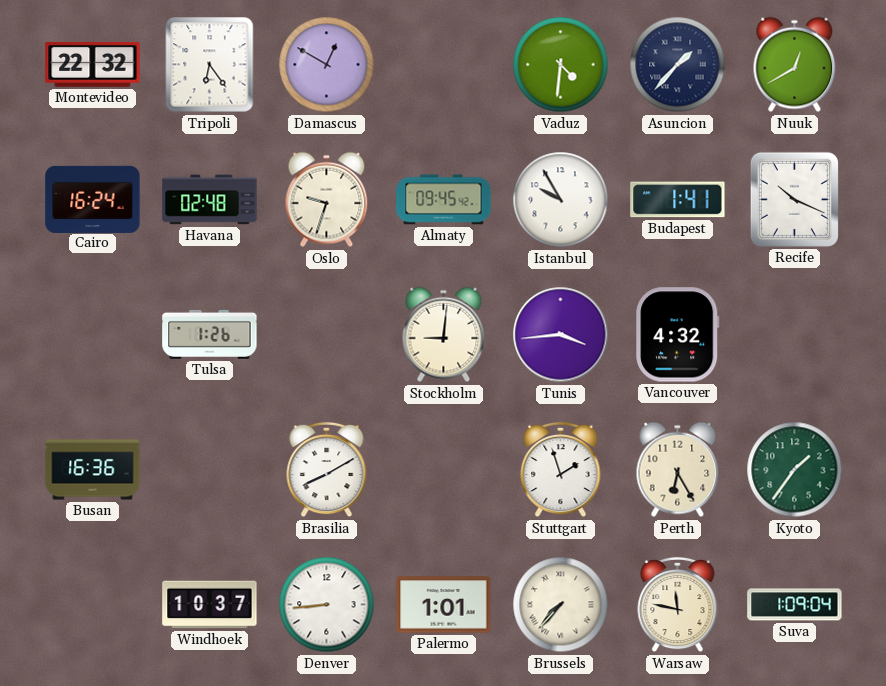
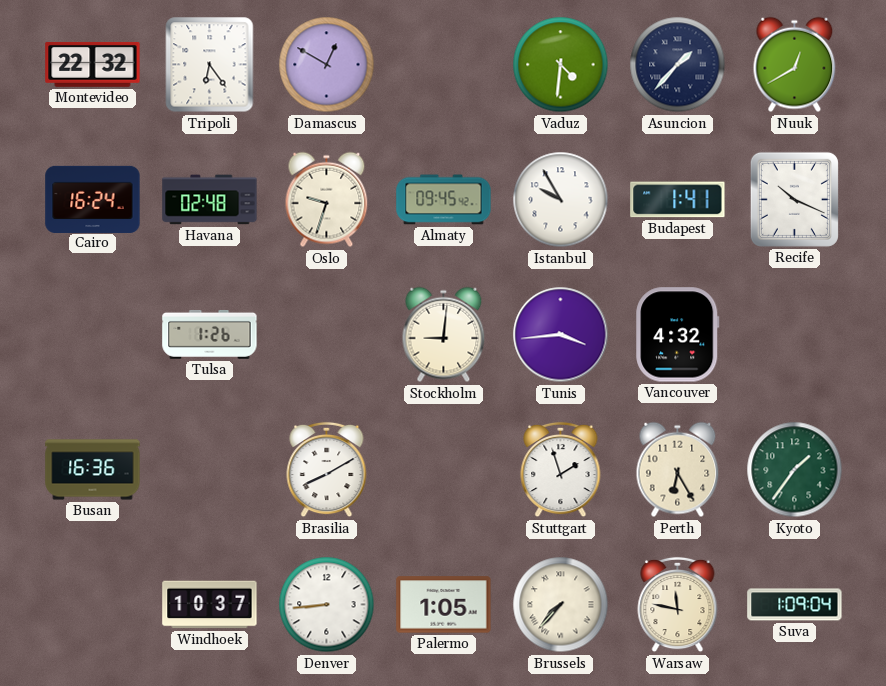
Palermo: 1:01 -> 1:05 (444, 605)
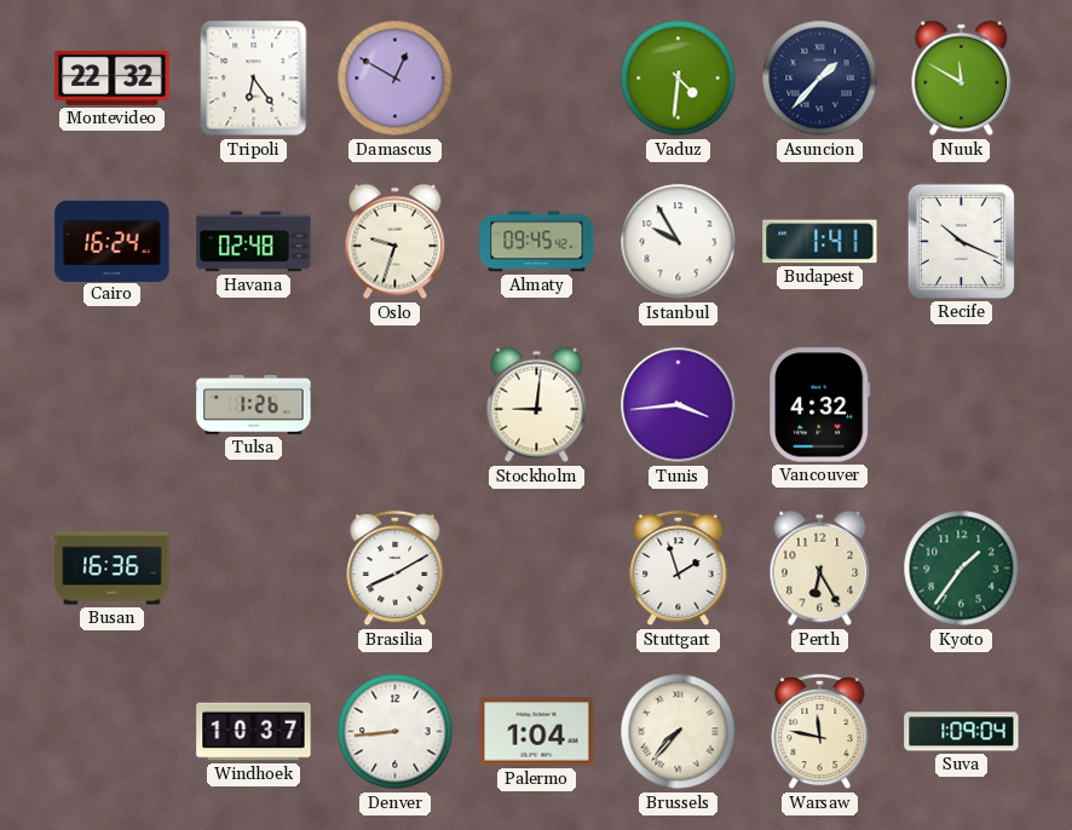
Nuuk: 12:40 -> 11:50 (962, 79)
Palermo: 1:05 -> 1:04 (537, 732)
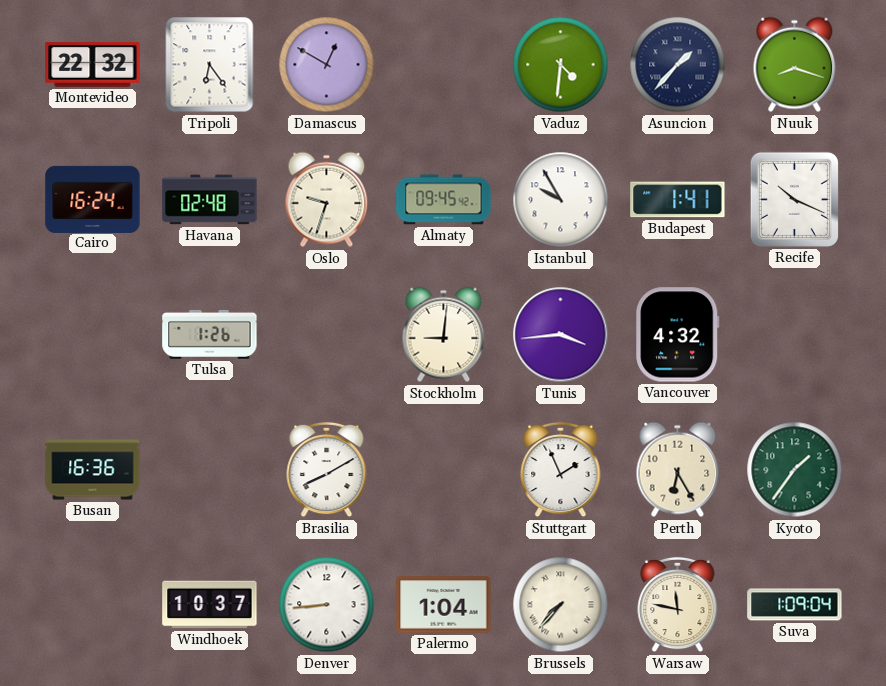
Nuuk: 11:50 -> 8:18 (795, 65)
Stuttgart: 1:57 -> 1:56 (561, 470)
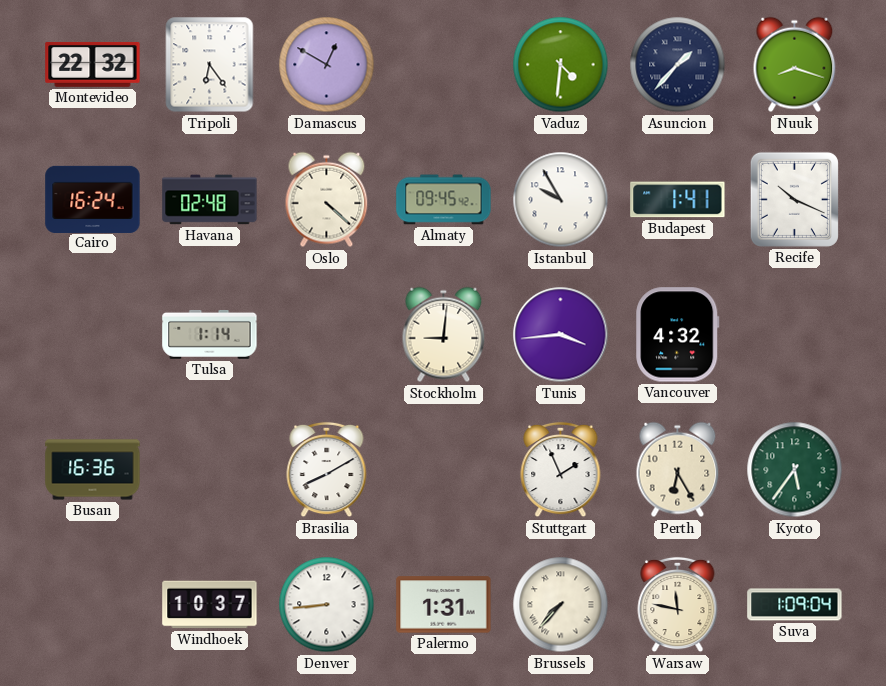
Oslo: 9:33 -> 4:22 (327, 200)
Tulsa: 1:26 -> 1:14 (210, 334)
Kyoto: 1:36 -> 5:36 (795, 470)
Palermo: 1:04 -> 1:31 (444, 605)
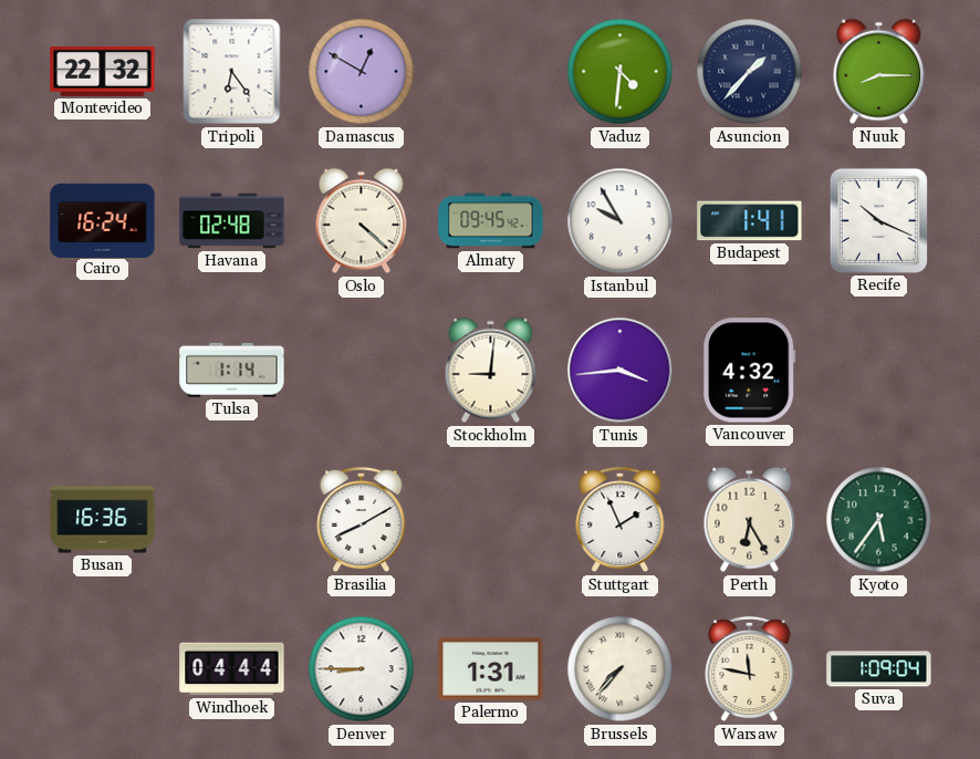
Nuuk: 8:18 -> 8:15 (879, 72)
Windhoek: 10:37 -> 04:44 (232, 669)
Denver: 8:44 -> 8:45 (362, 669)
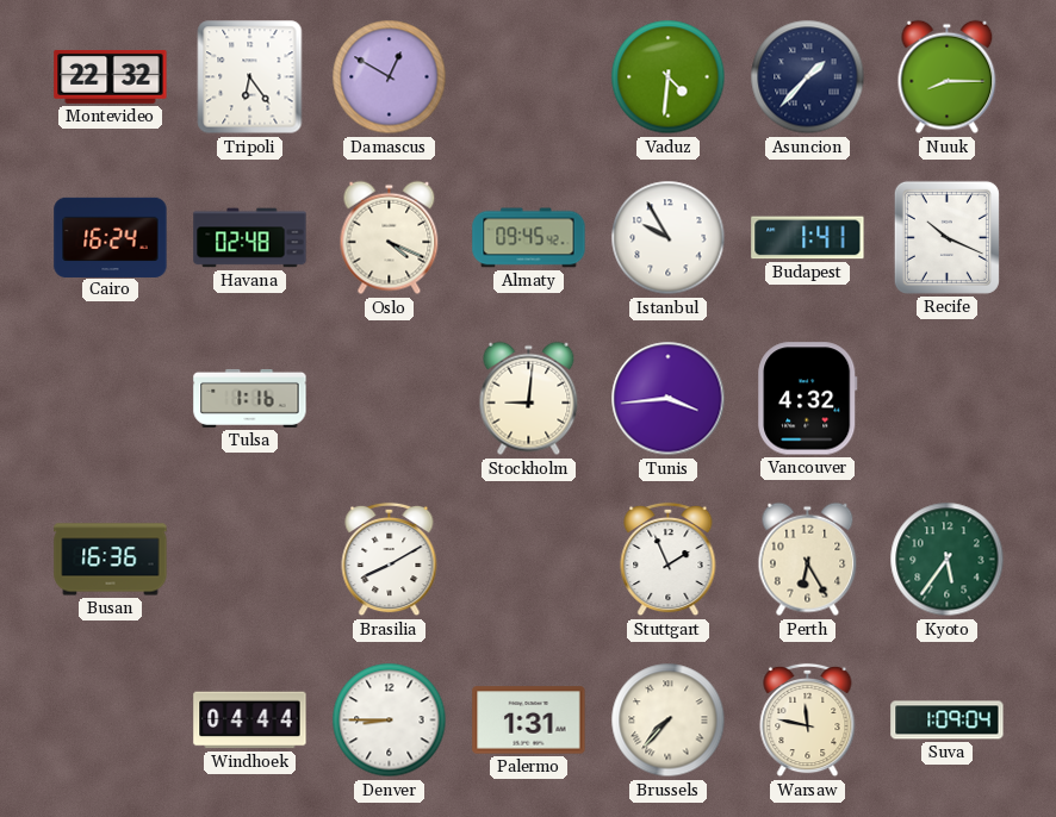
Oslo: 4:22 -> 4:19 (390, 238)
Tulsa: 1:14 -> 1:16 (250, 398)
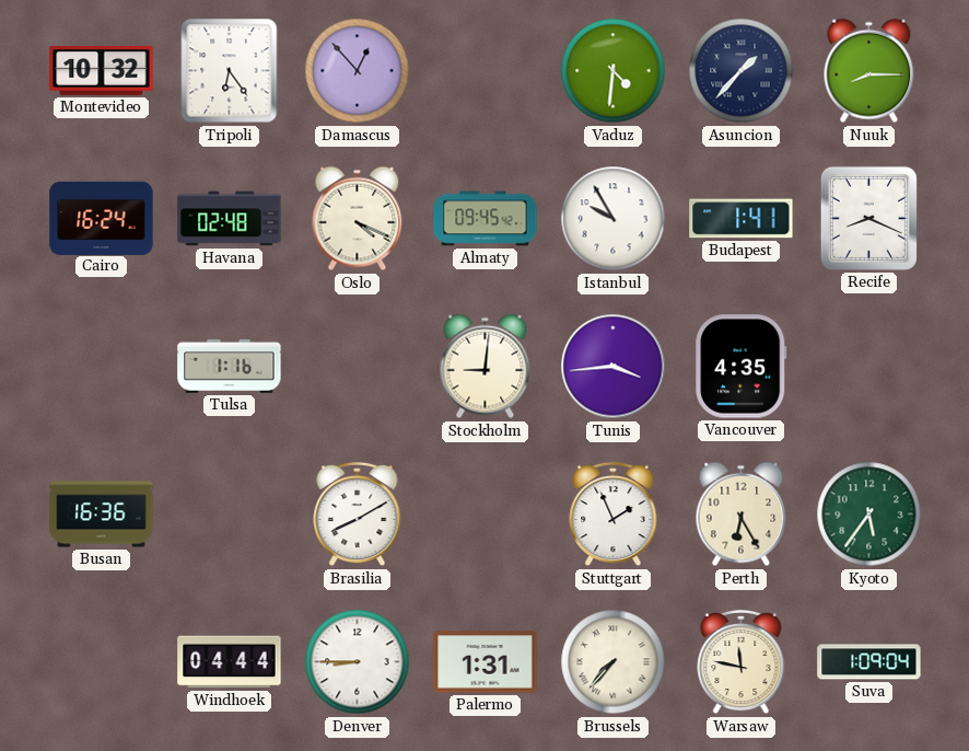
Montevideo: 22:32 -> 10:32 (102, 70)
Damascus: 12:50 -> 12:53 (358, 71)
Recife: 10:19 -> 8:19 (868, 218)
Vancouver: 4:32 -> 4:35 (742, 367)
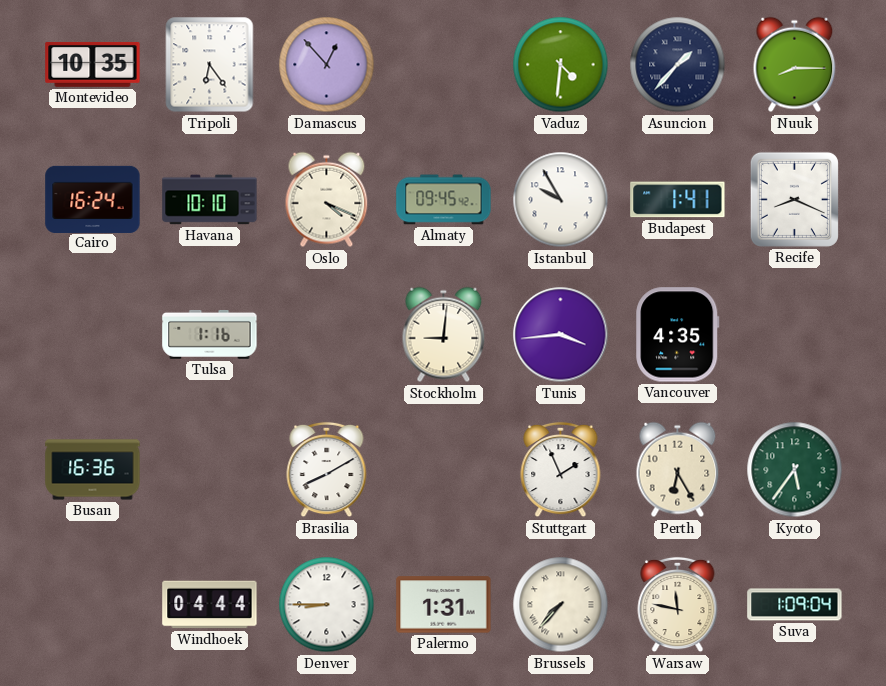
Montevideo: 10:32 -> 10:35 (93, 64)
Havana: 02:48 -> 10:10 (210, 200)
